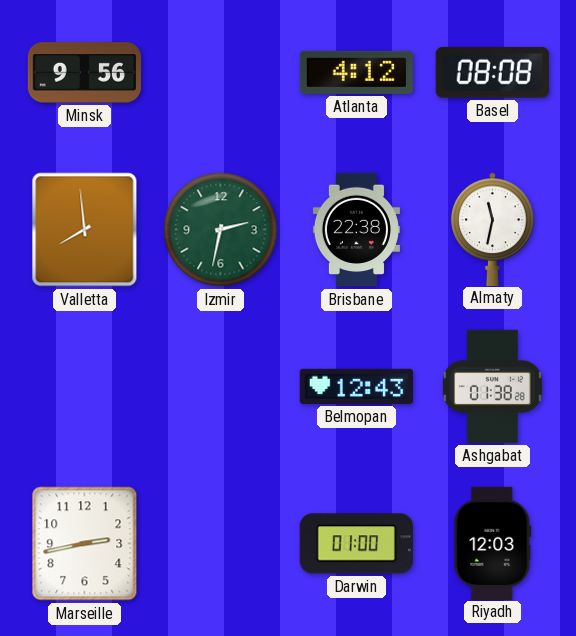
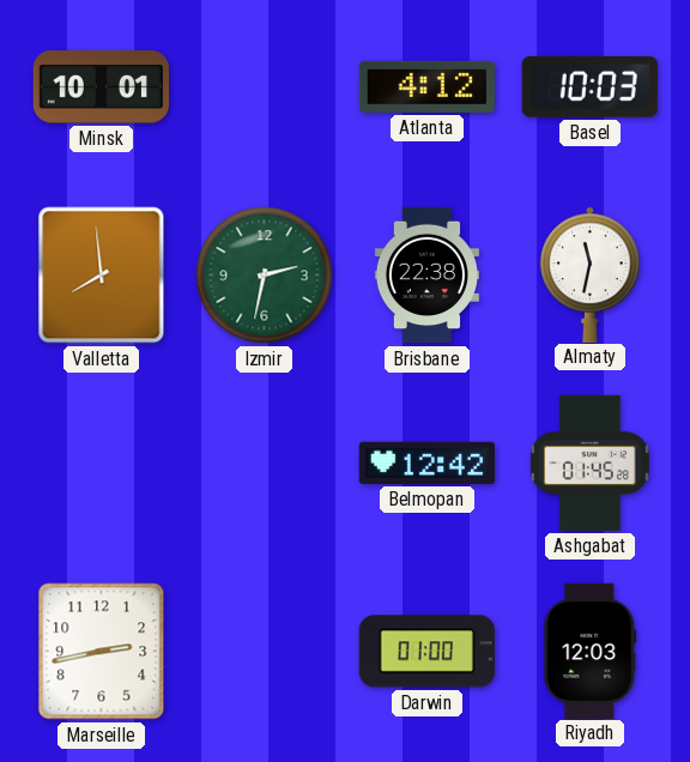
Minsk: 9:56 -> 10:01 (101, 87)
Basel: 08:08 -> 10:03 (589, 86)
Belmopan: 12:43 -> 12:42 (426, 462)
Ashgabat: 01:38 -> 01:45 (589, 462)
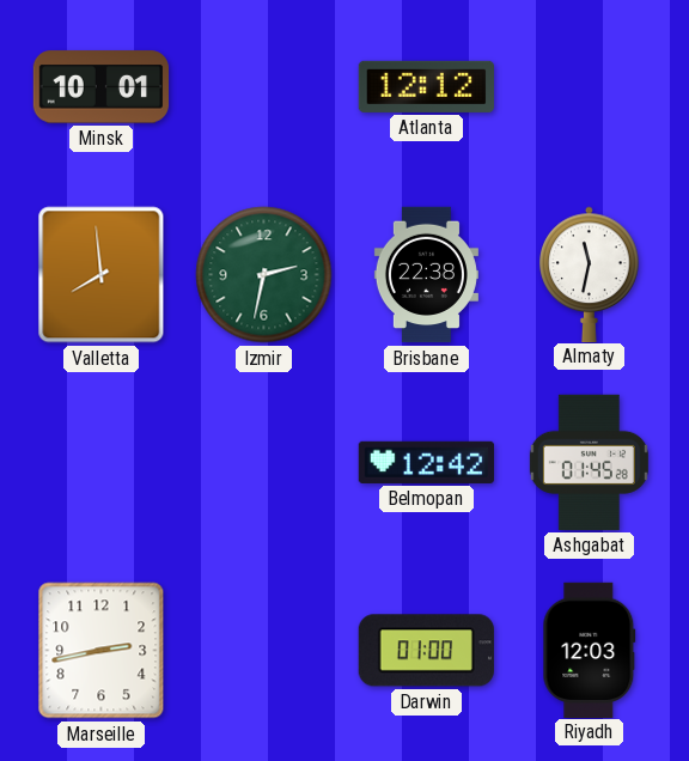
Atlanta: 4:12 -> 12:12 (426, 86)
Basel: 10:03 -> none (589, 86)
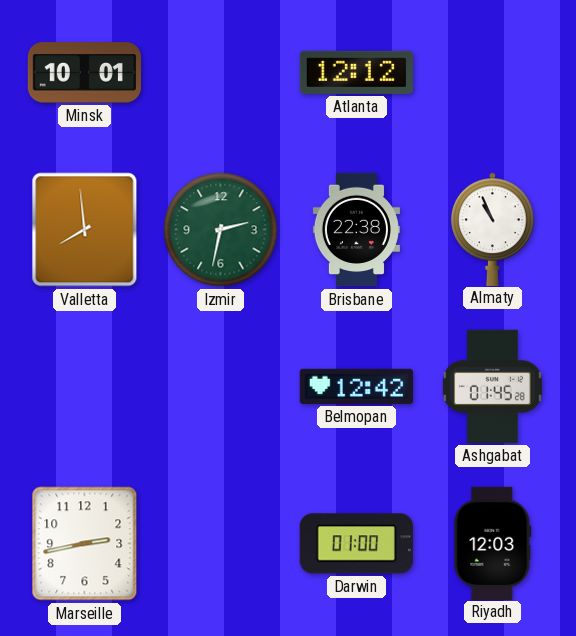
Almaty: 11:32 -> 10:56 (493, 229)
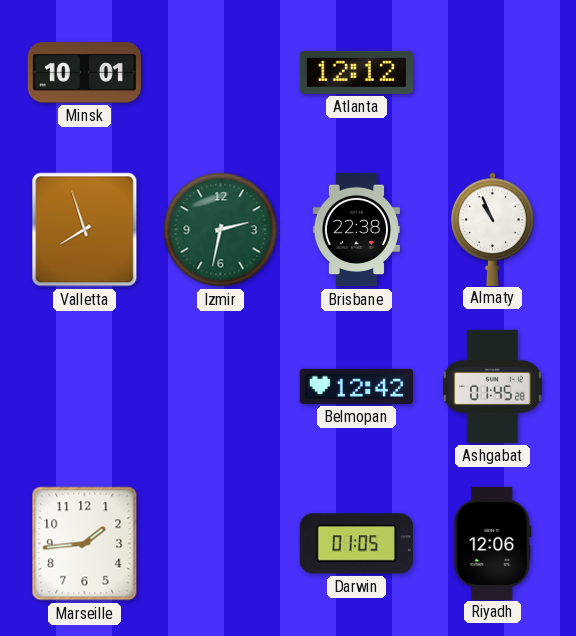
Valletta: 7:59 -> 7:57 (85, 230)
Marseille: 2:43 -> 1:44 (85, 544)
Darwin: 01:00 -> 01:05 (356, 544)
Riyadh: 12:03 -> 12:06 (493, 543)
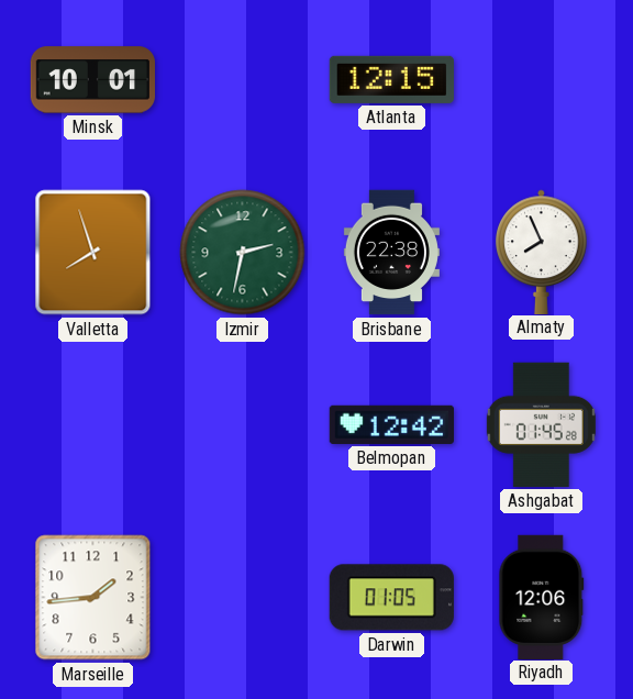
Atlanta: 12:12 -> 12:15 (391, 79)
Almaty: 10:56 -> 7:56 (542, 252)
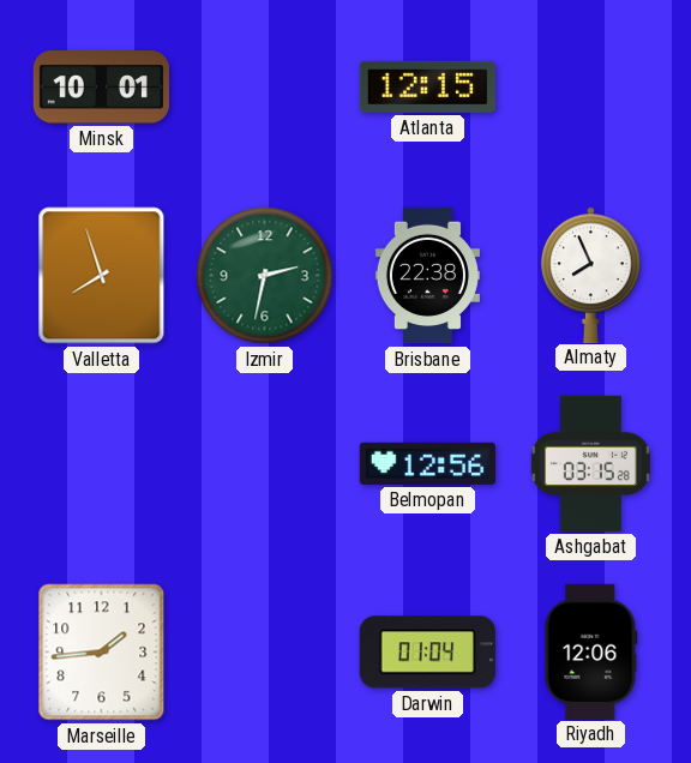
Belmopan: 12:42 -> 12:56 (427, 463)
Ashgabat: 01:45 -> 03:15 (590, 463)
Darwin: 01:05 -> 01:04 (427, 653)
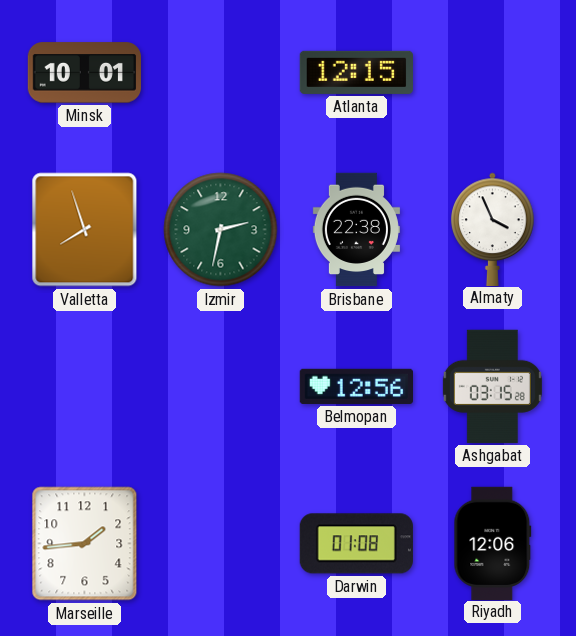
Almaty: 7:56 -> 3:56 (493, 229)
Darwin: 01:04 -> 01:08 (356, 544)
